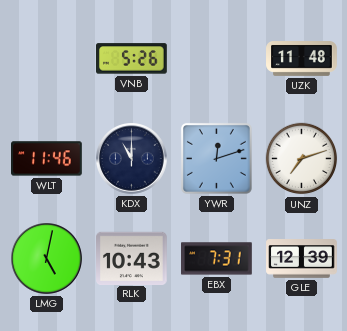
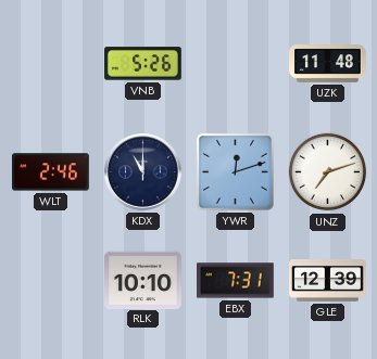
WLT: 11:46 -> 2:46 (51, 172)
LMG: 5:02 -> none (47, 259)
RLK: 10:43 -> 10:10 (143, 280)
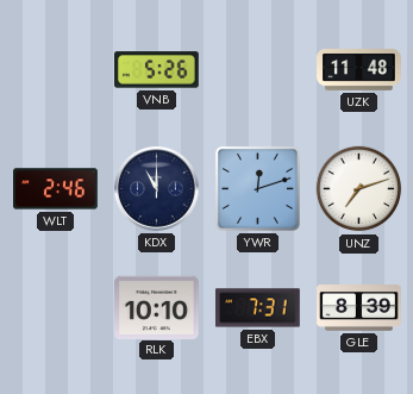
GLE: 12:39 -> 8:39 (359, 308)
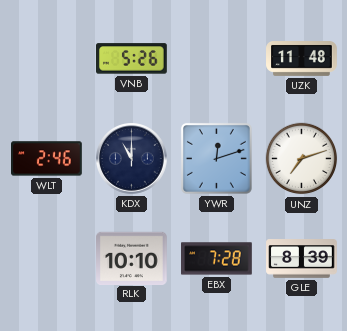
EBX: 7:31 -> 7:28 (217, 259)
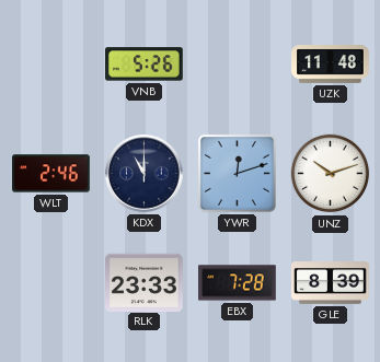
UNZ: 7:12 -> 10:12 (331, 174)
RLK: 10:10 -> 23:33 (145, 282)
